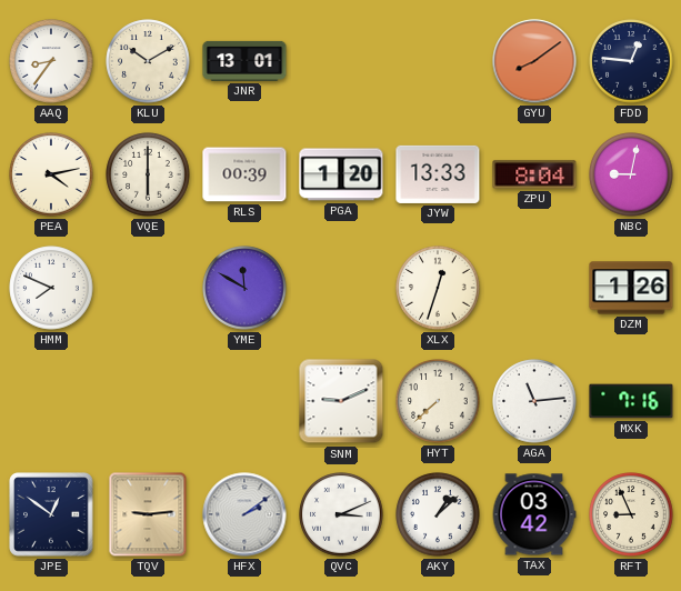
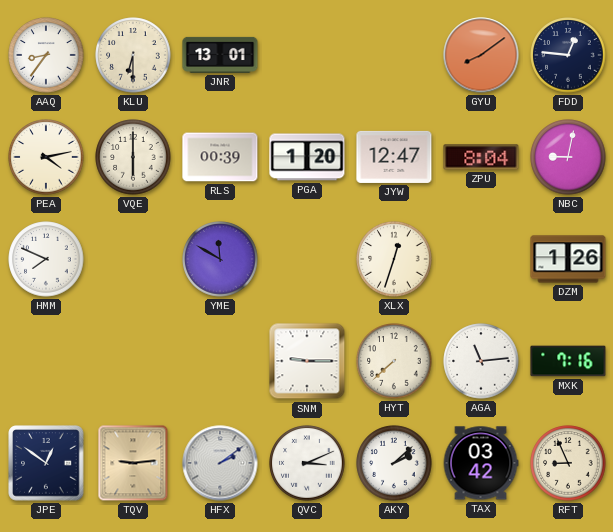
KLU: 10:10 -> 6:30 (133, 55)
JYW: 13:33 -> 12:47 (394, 157)
SNM: 9:11 -> 9:15 (307, 361)
AKY: 1:08 -> 2:08 (394, 463)
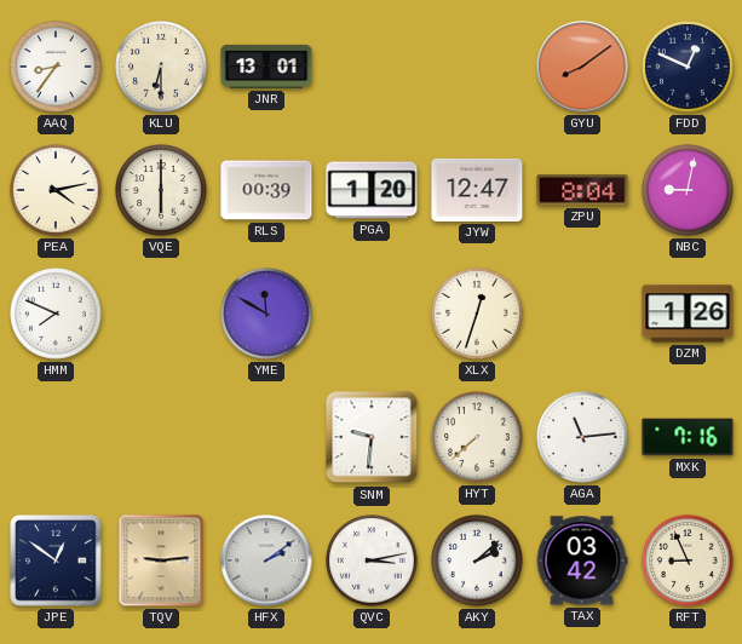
FDD: 12:46 -> 12:49 (688, 67)
SNM: 9:15 -> 9:31 (372, 437)
QVC: 3:11 -> 3:13 (372, 560)
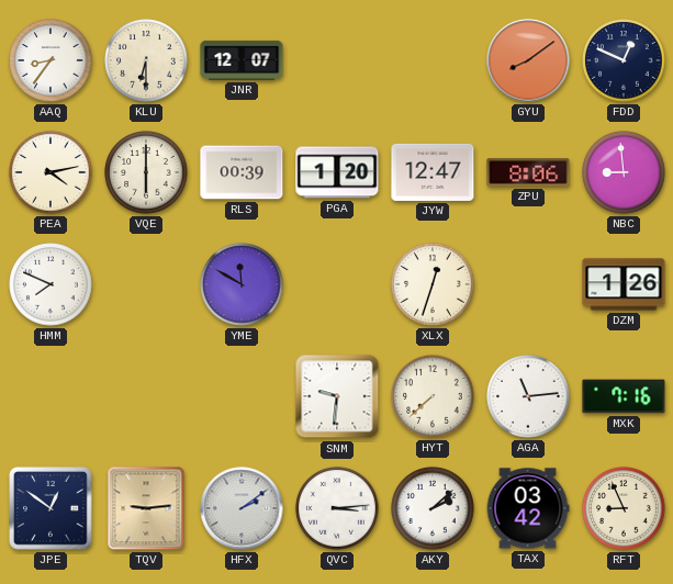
JNR: 13:01 -> 12:07 (242, 60)
ZPU: 8:04 -> 8:06 (528, 172)
NBC: 9:02 -> 8:59 (624, 172)
QVC: 3:13 -> 3:14 (337, 508)
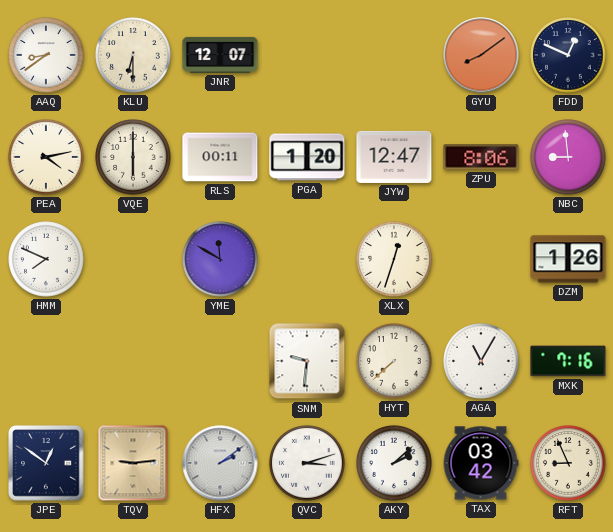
AAQ: 8:36 -> 8:39 (46, 55)
RLS: 00:39 -> 00:11 (220, 157)
AGA: 11:14 -> 11:05 (481, 361)
QVC: 3:14 -> 3:12 (307, 463)
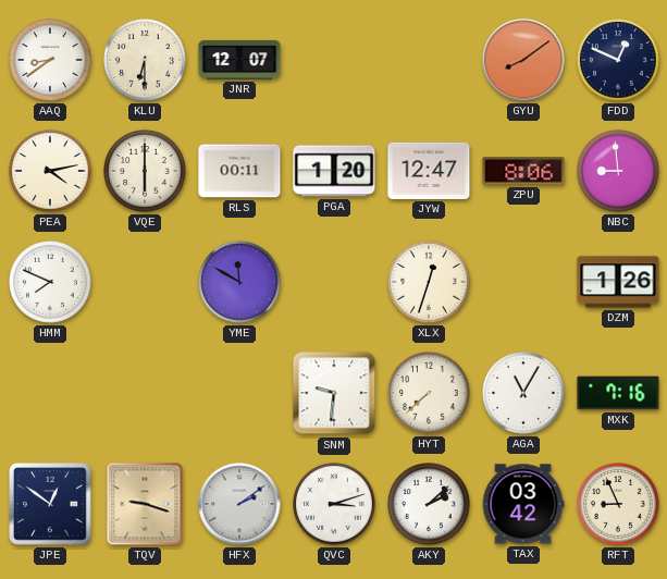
TQV: 9:14 -> 9:18 (145, 504)
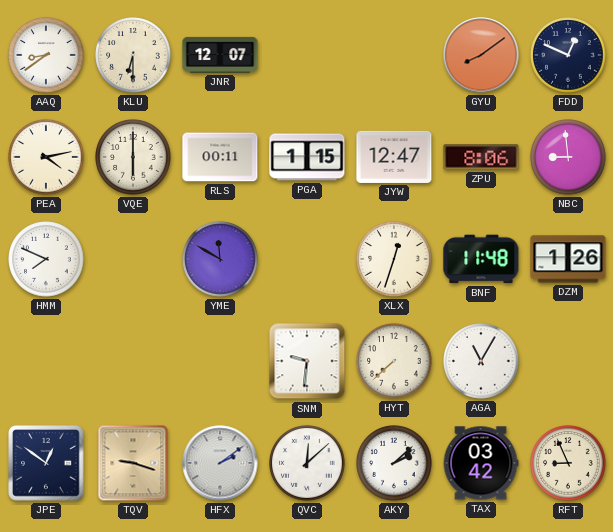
PGA: 1:20 -> 1:15 (307, 157)
BNF: none -> 11:48 (481, 259)
MXK: 7:16 -> none (618, 393)
QVC: 3:12 -> 12:08 (307, 463)
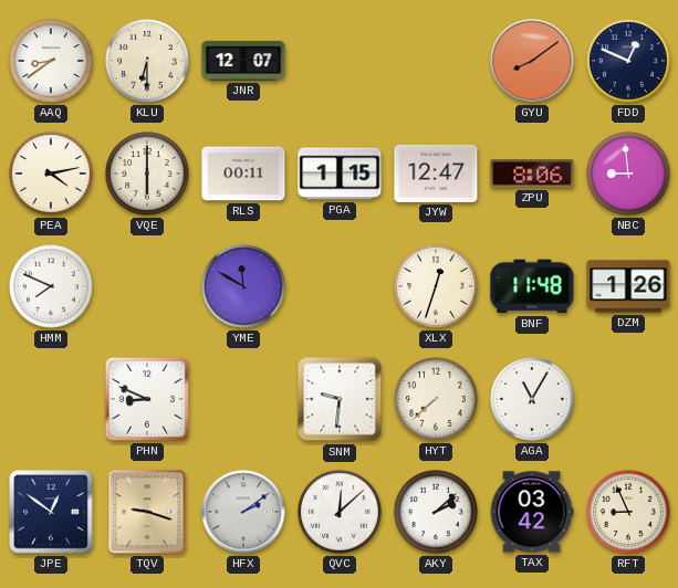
PHN: none -> 8:49 (147, 399)
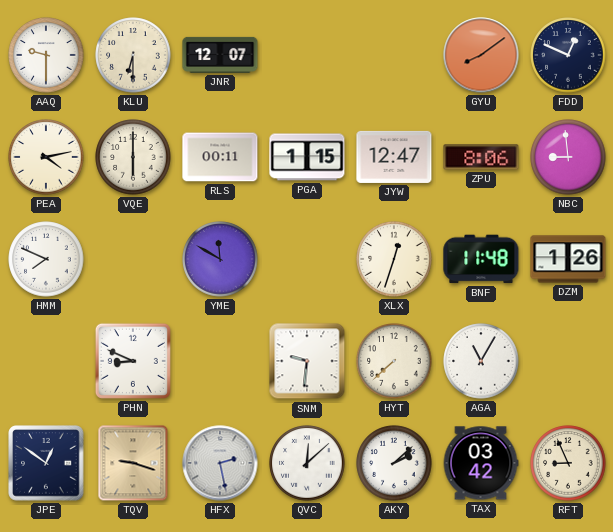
AAQ: 8:39 -> 9:30 (46, 55)
HFX: 2:09 -> 2:28 (220, 463)
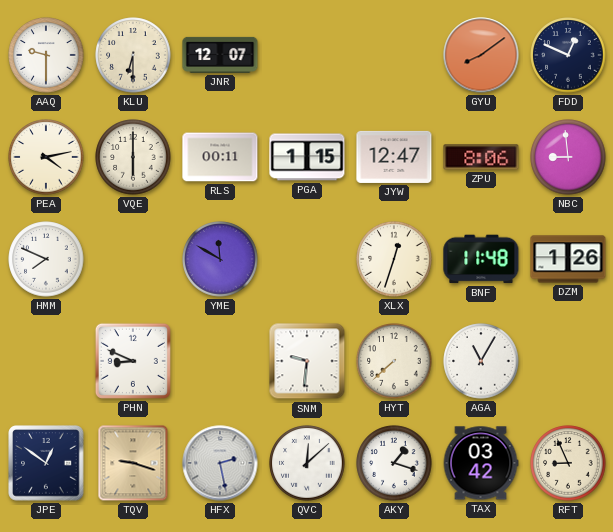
AKY: 2:08 -> 1:18 (394, 463)
